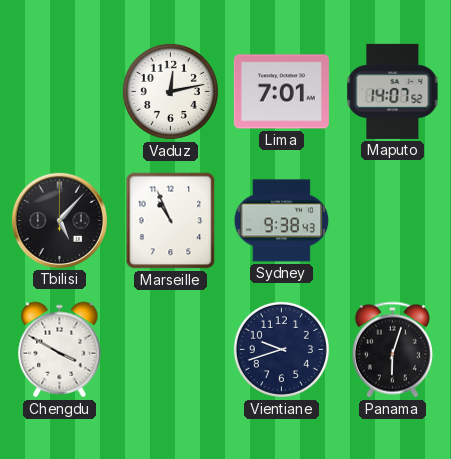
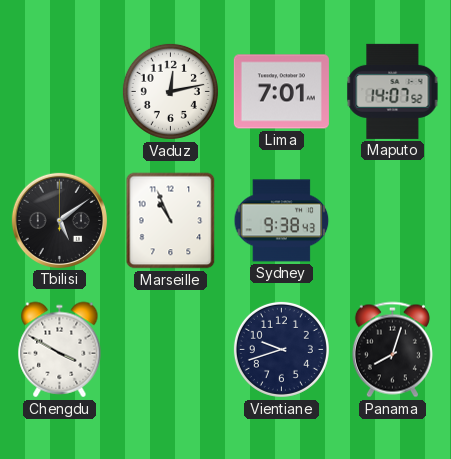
Tbilisi: 5:07 -> 5:09 (59, 220)
Panama: 6:03 -> 8:03 (392, 350)
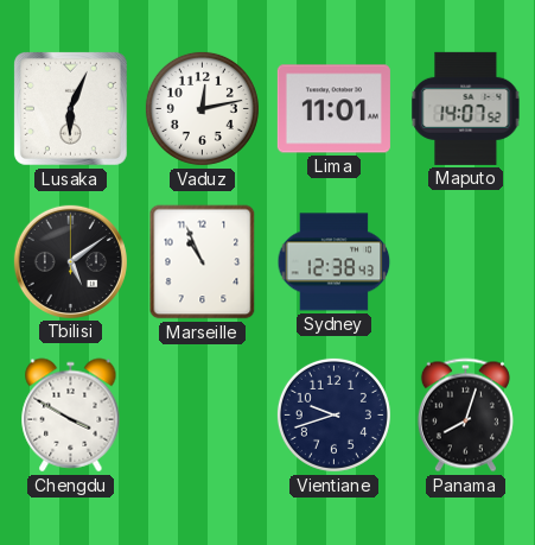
Lusaka: none -> 6:04 (70, 108)
Lima: 7:01 -> 11:01 (333, 109)
Sydney: 9:38 -> 12:38 (335, 262)
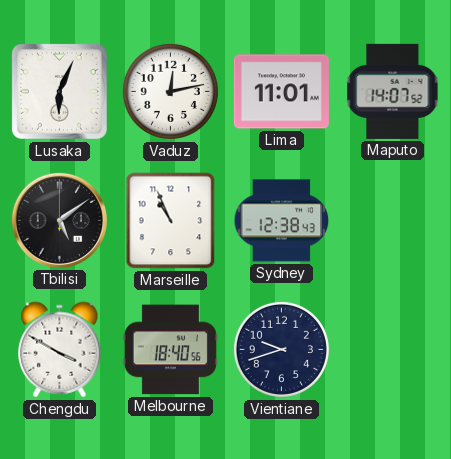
Melbourne: none -> 18:40 (170, 350)
Panama: 8:03 -> none (465, 416)
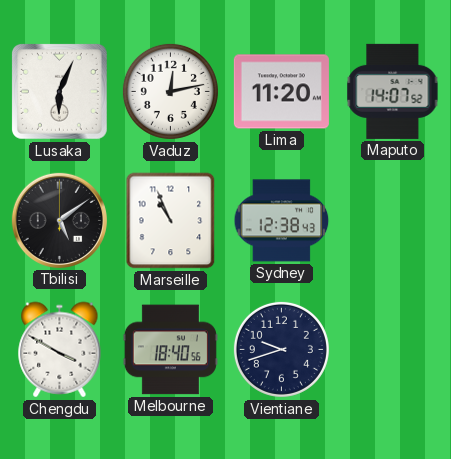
Lima: 11:01 -> 11:20 (281, 92)
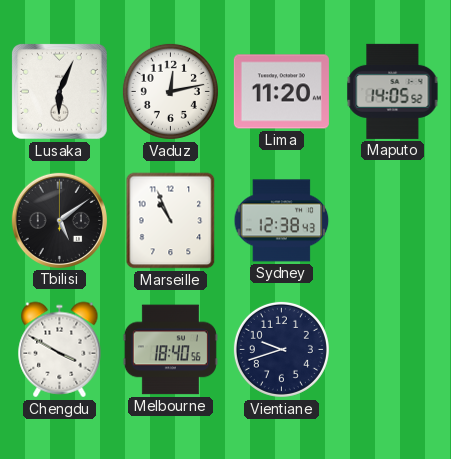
Maputo: 14:07 -> 14:05 (393, 91)
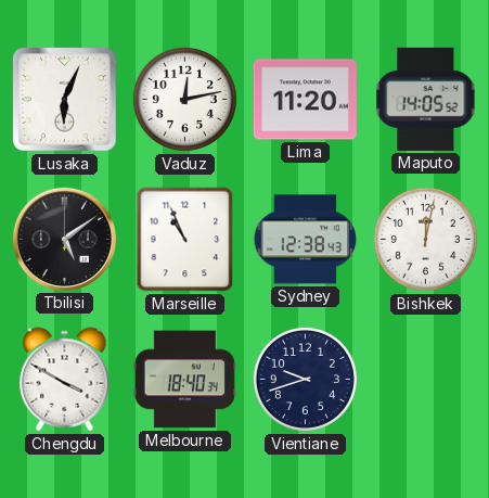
Bishkek: none -> 12:02 (425, 239)
Melbourne: 18:40:56 -> 18:40:34 (184, 380)
